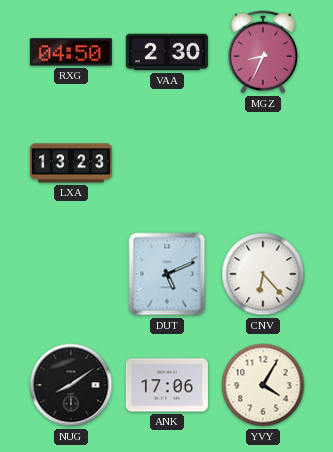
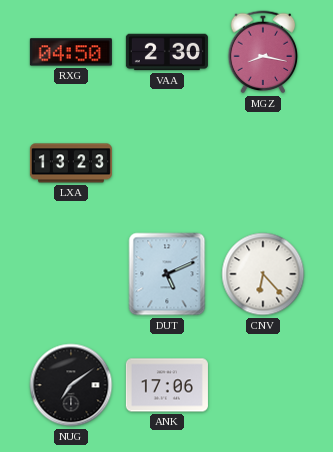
MGZ: 8:34 -> 8:17 (263, 52)
NUG: 8:09 -> 7:09 (71, 385)
YVY: 4:05 -> none (263, 385)
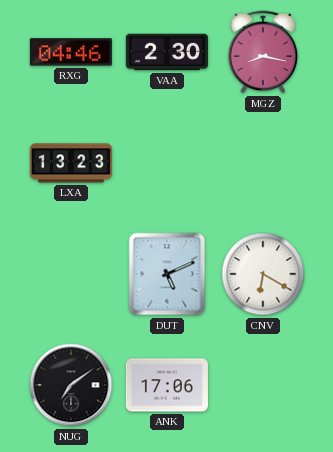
RXG: 04:50 -> 04:46 (71, 52)
CNV: 6:23 -> 6:20 (263, 274)
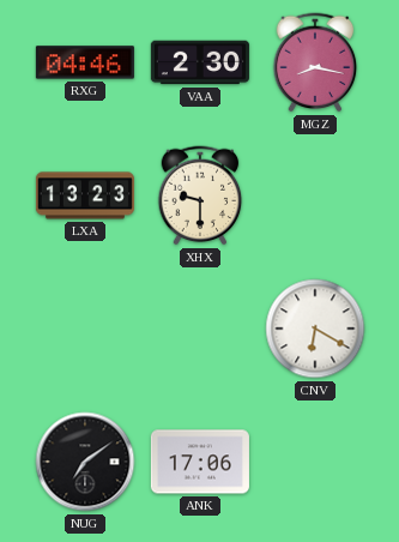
XHX: none -> 9:30 (200, 195)
DUT: 5:11 -> none (167, 274)
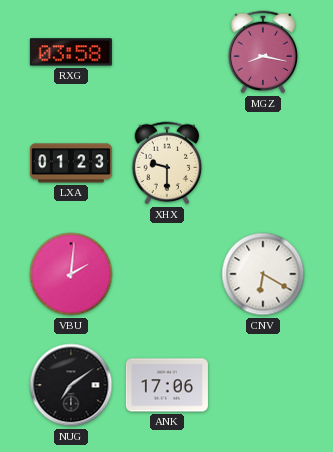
RXG: 04:46 -> 03:58 (71, 52)
VAA: 2:30 -> none (200, 62)
LXA: 13:23 -> 01:23 (71, 163)
VBU: none -> 2:01 (71, 274)
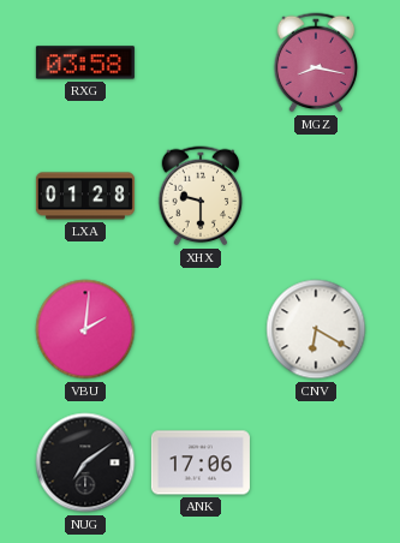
LXA: 01:23 -> 01:28 (85, 196)
